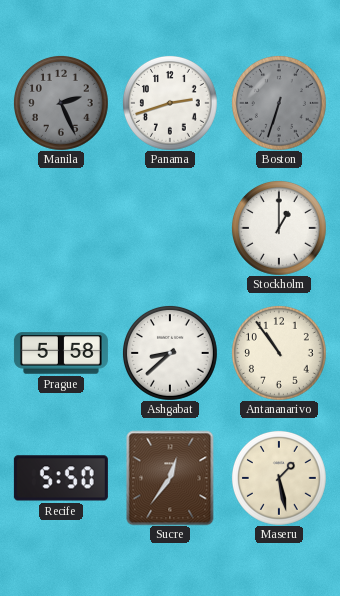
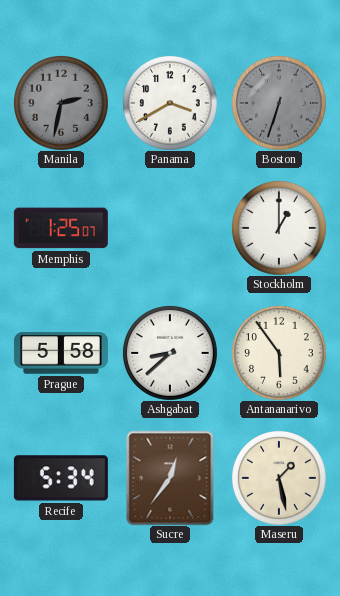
Manila: 2:26 -> 2:32 (61, 103)
Panama: 2:42 -> 3:40 (170, 103)
Memphis: none -> 1:25 (61, 228)
Antananarivo: 10:54 -> 5:54 (279, 353)
Recife: 5:50 -> 5:34 (61, 478)
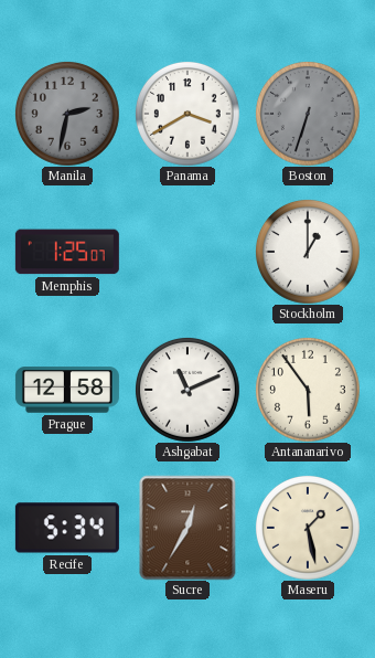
Prague: 5:58 -> 12:58 (67, 390)
Ashgabat: 8:38 -> 11:11 (187, 390)
Sucre: 12:36 -> 12:35 (187, 528)
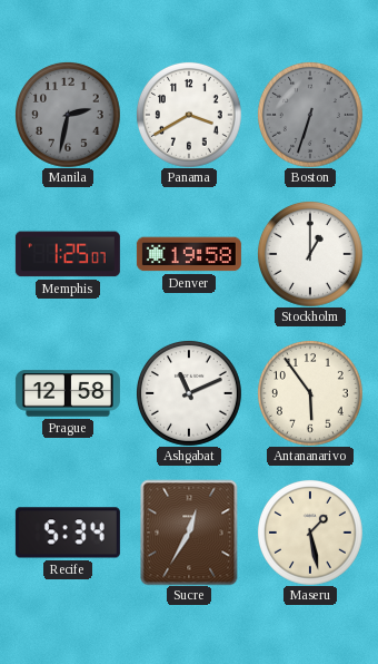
Denver: none -> 19:58 (189, 254)
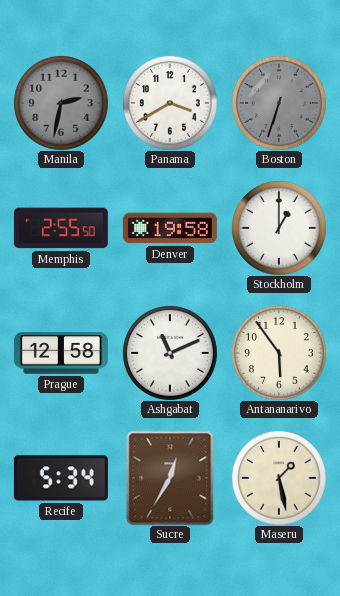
Memphis: 1:25 -> 2:55 (61, 228)
